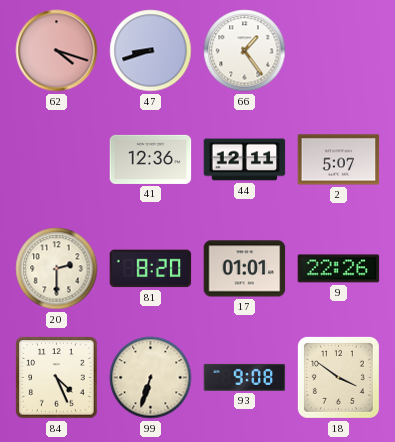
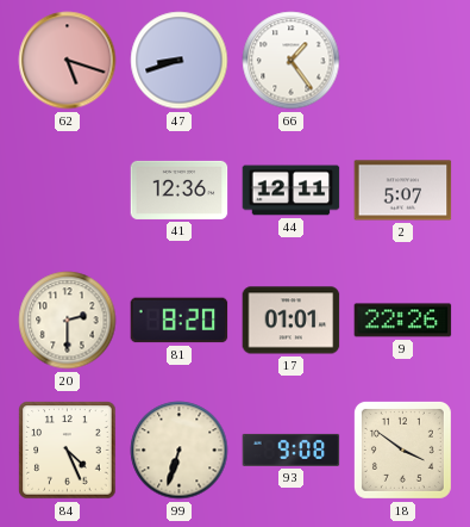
62: 4:18 -> 5:18 (68, 61)
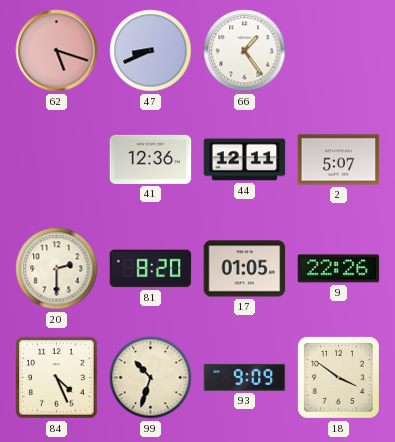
47: 8:42 -> 8:41 (151, 51)
17: 01:01 -> 01:05 (245, 269)
99: 6:33 -> 10:33 (151, 378)
93: 9:08 -> 9:09 (245, 377)
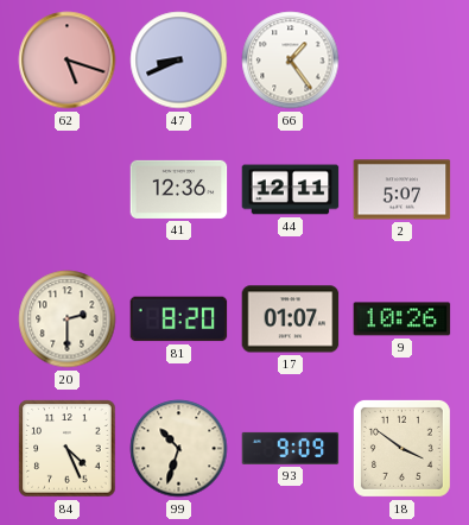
17: 01:05 -> 01:07 (291, 320)
9: 22:26 -> 10:26 (403, 320)
